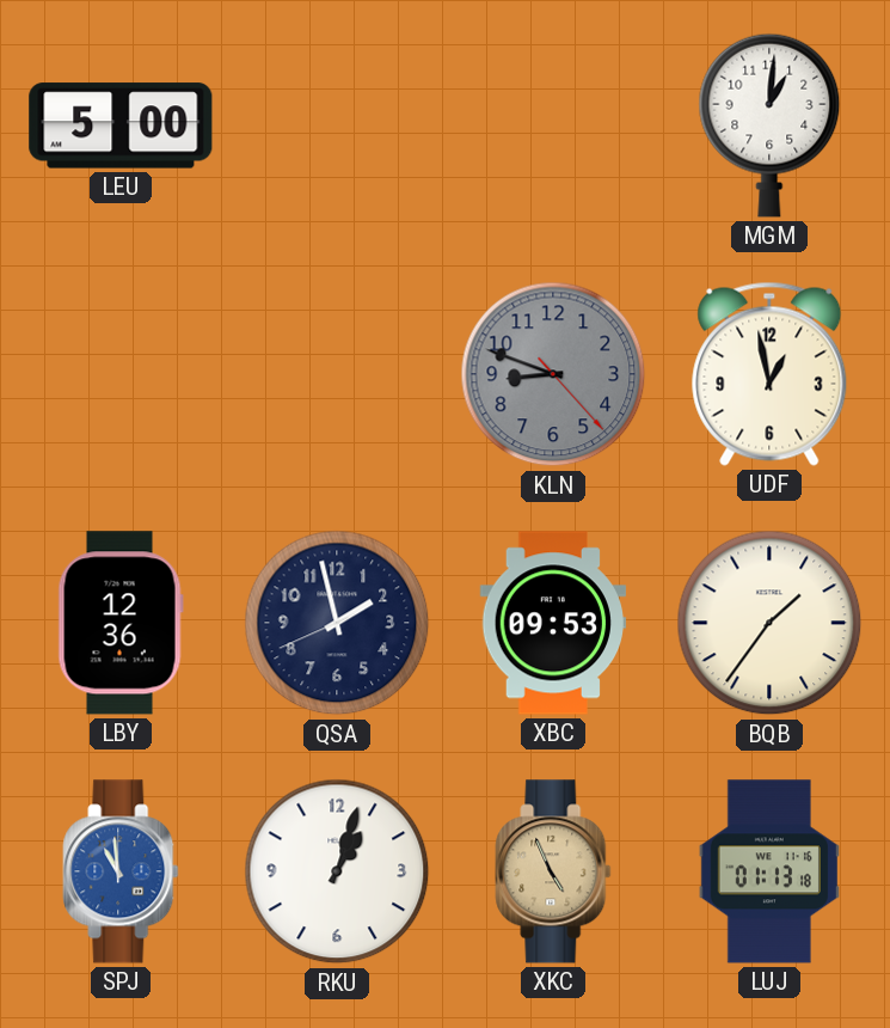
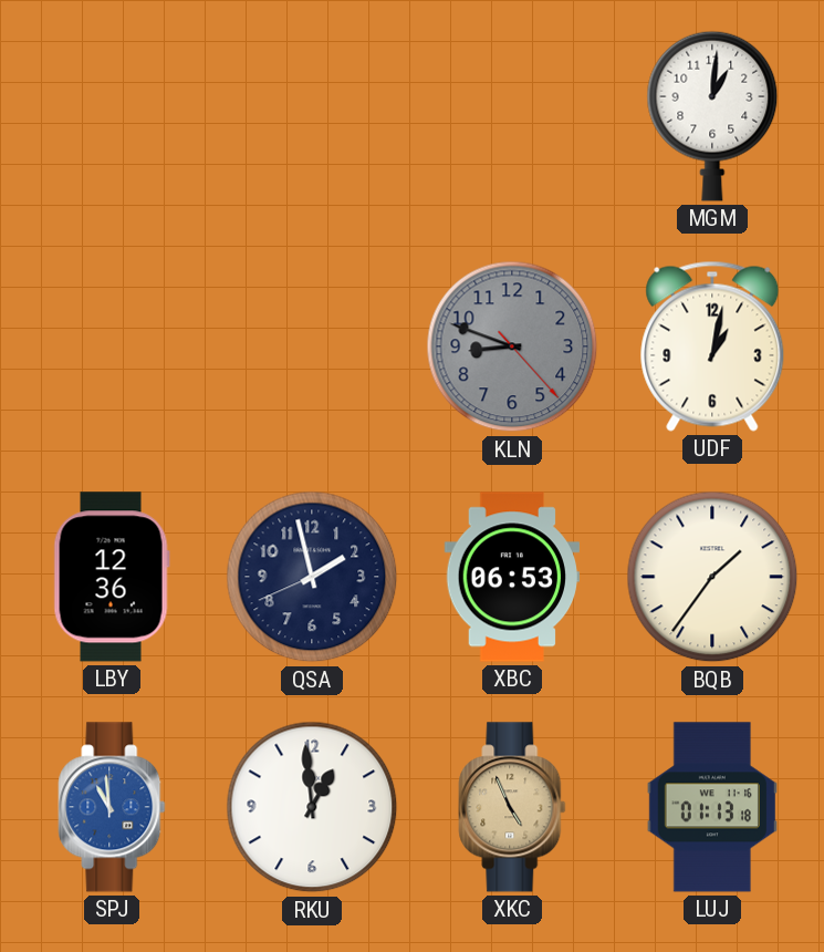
LEU: 5:00 -> none (121, 126)
UDF: 12:58 -> 1:02 (712, 346)
XBC: 09:53 -> 06:53 (512, 577)
RKU: 1:03 -> 12:59 (312, 807)
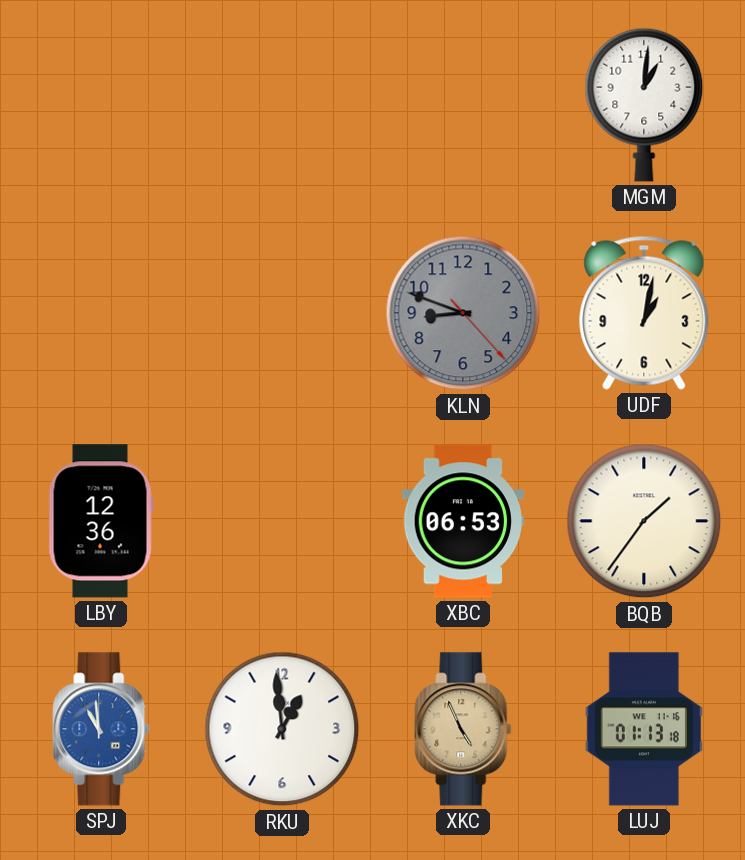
QSA: 1:57 -> none (312, 577)
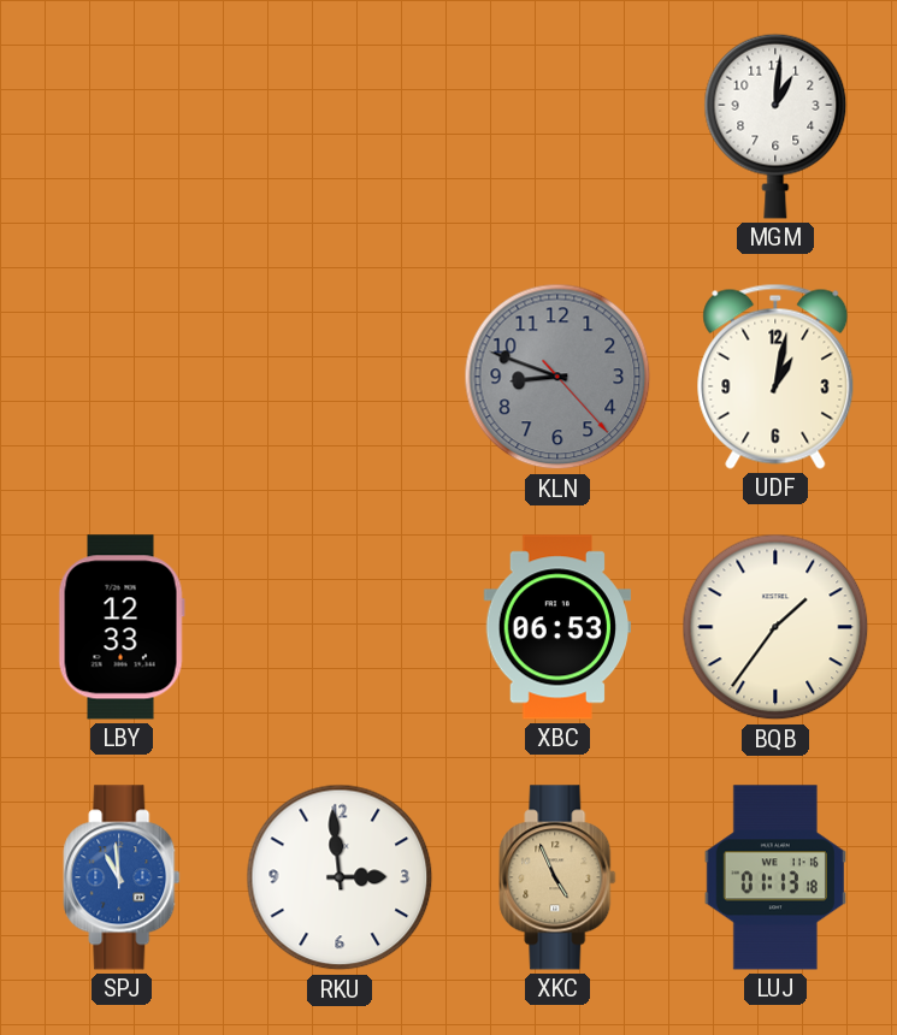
LBY: 12:36 -> 12:33 (122, 627)
RKU: 12:59 -> 2:59 (340, 877)
